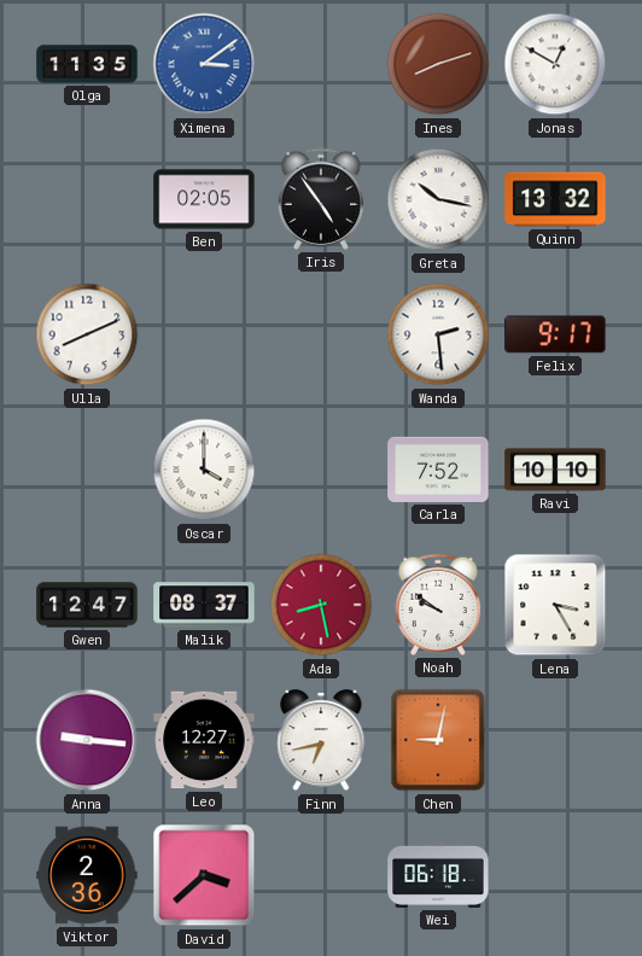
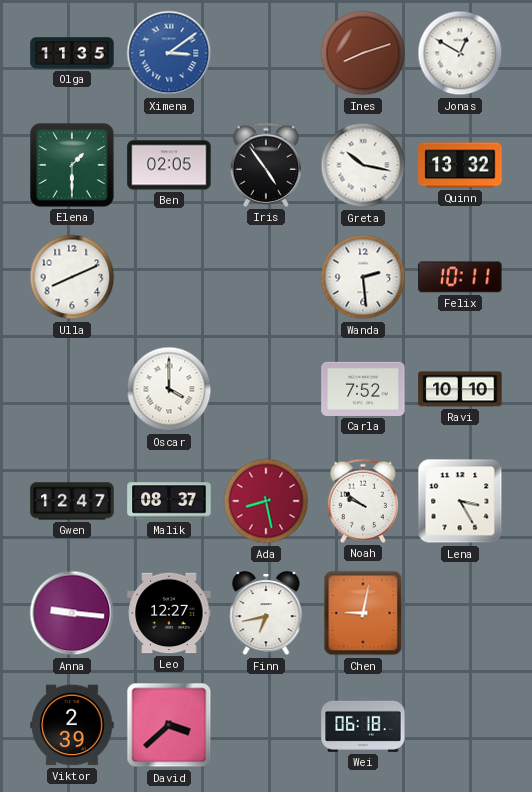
Elena: none -> 1:30 (72, 165)
Felix: 9:17 -> 10:11 (460, 277)
Viktor: 2:36 -> 2:39 (72, 725)
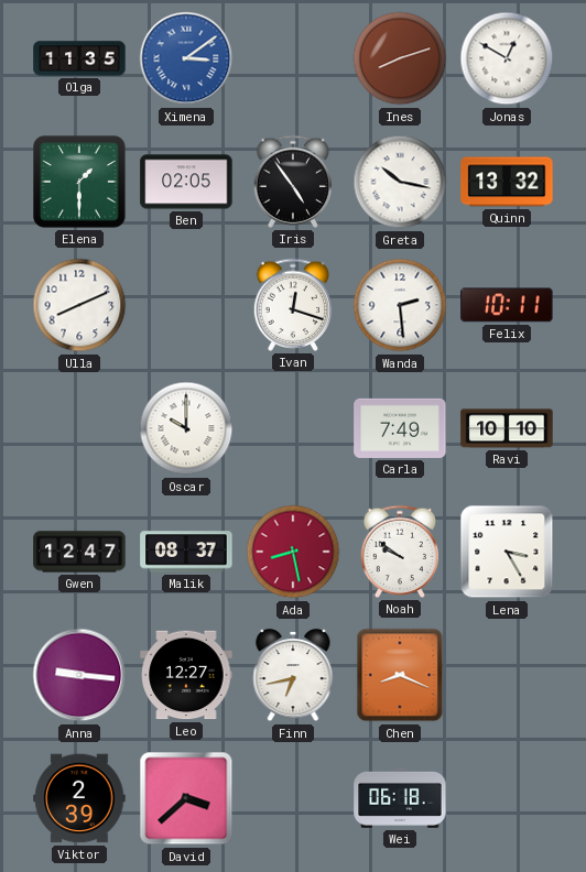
Ivan: none -> 12:18 (293, 305)
Oscar: 4:00 -> 10:00 (186, 428)
Carla: 7:52 -> 7:49 (400, 428)
Chen: 9:02 -> 8:19 (400, 675)
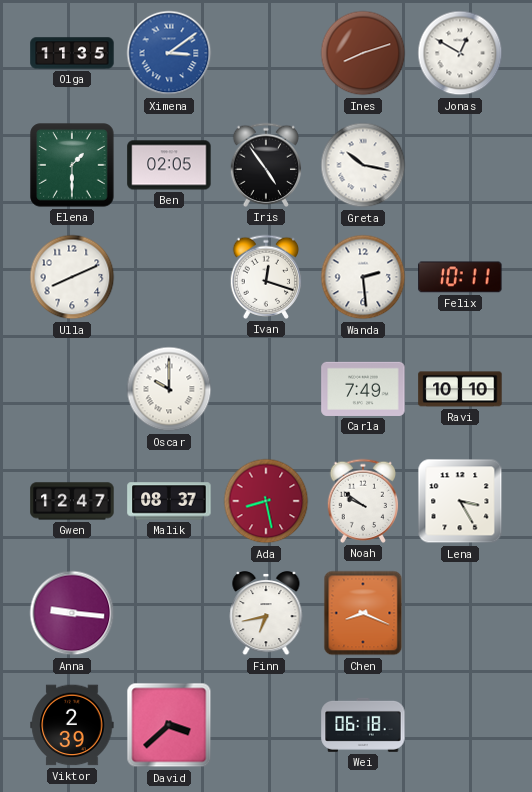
Quinn: 13:32 -> none (507, 182)
Leo: 12:27 -> none (186, 675)
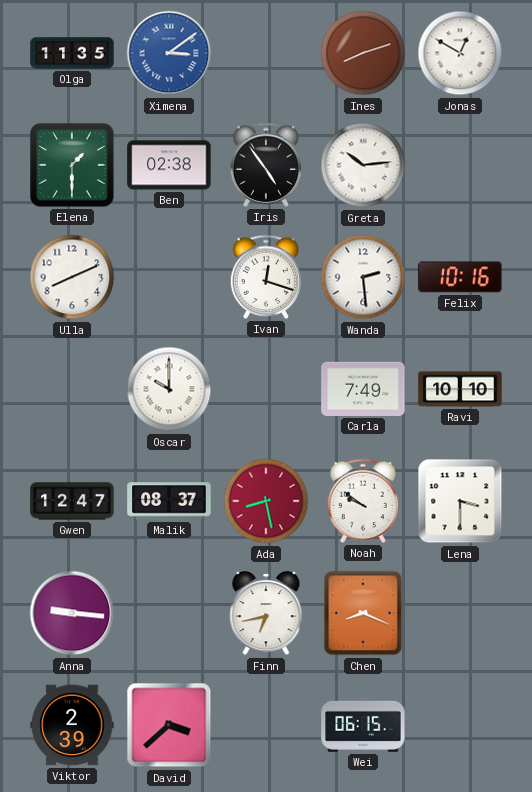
Ben: 02:05 -> 02:38 (169, 165)
Greta: 10:17 -> 10:14 (363, 165)
Felix: 10:11 -> 10:16 (460, 277)
Lena: 3:25 -> 3:30 (460, 501)
Wei: 06:18 -> 06:15 (363, 725)
